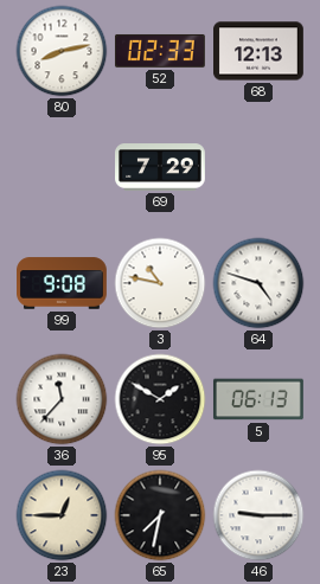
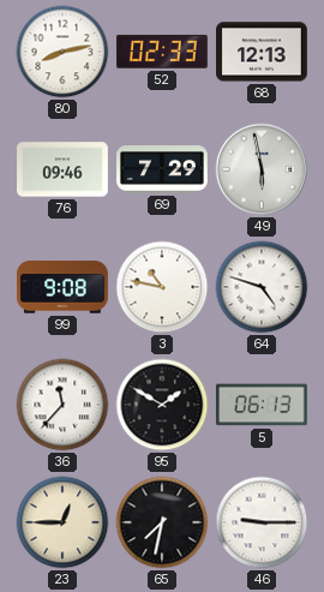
76: none -> 09:46 (64, 169)
49: none -> 5:58 (262, 169)
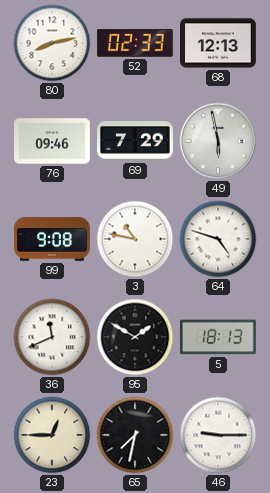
36: 11:37 -> 11:41 (52, 337)
5: 06:13 -> 18:13 (218, 337)
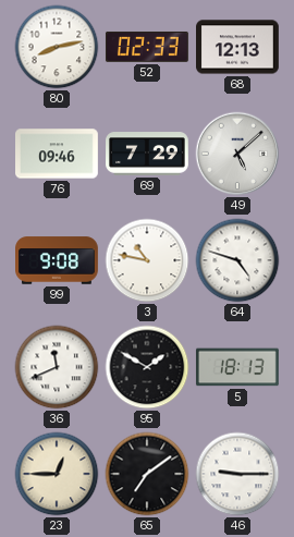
49: 5:58 -> 5:08 (237, 154)
65: 7:32 -> 7:09 (147, 474)
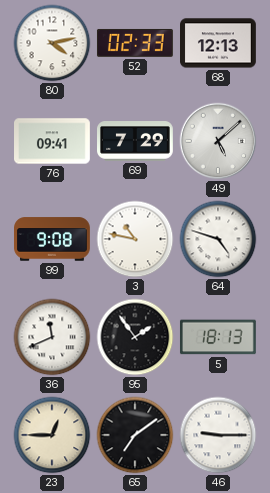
80: 8:13 -> 4:13 (52, 43)
76: 09:46 -> 09:41 (53, 141)
95: 1:50 -> 1:54 (135, 337)
